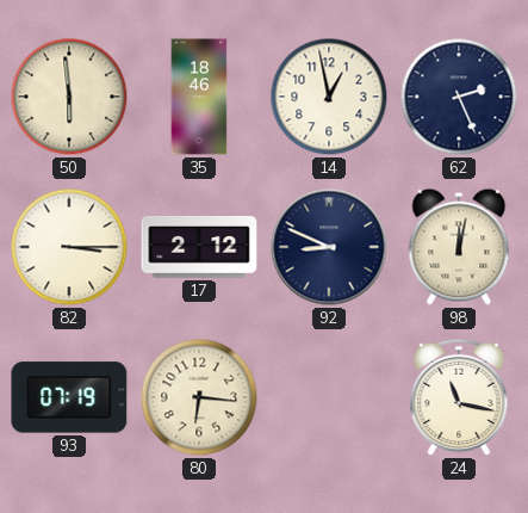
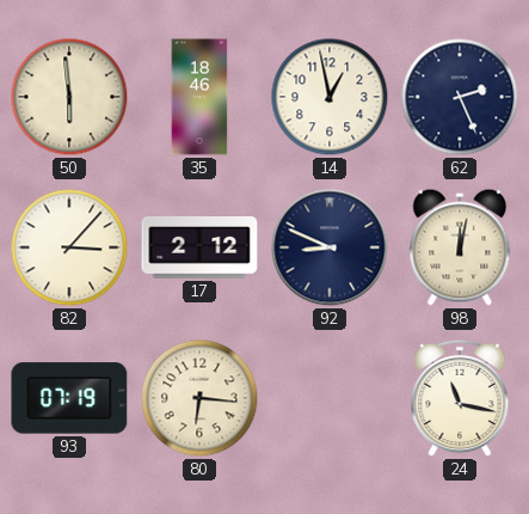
82: 3:15 -> 3:07 (69, 247)
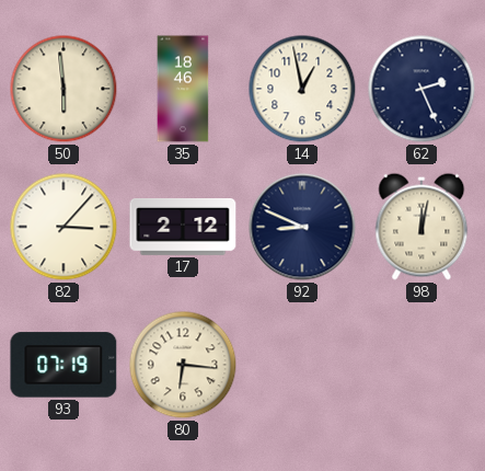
24: 11:17 -> none (460, 398)
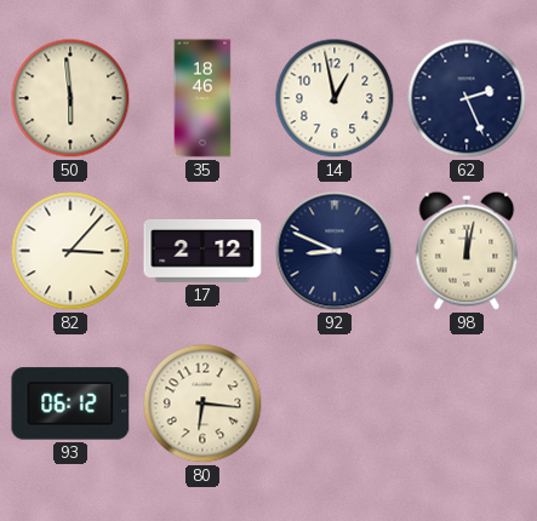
93: 07:19 -> 06:12 (70, 403)
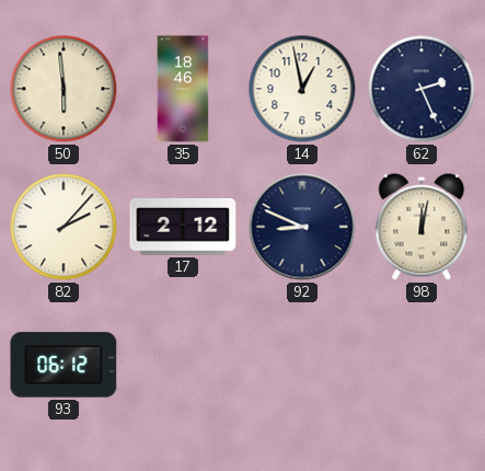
82: 3:07 -> 2:07 (63, 227)
80: 6:16 -> none (202, 403)
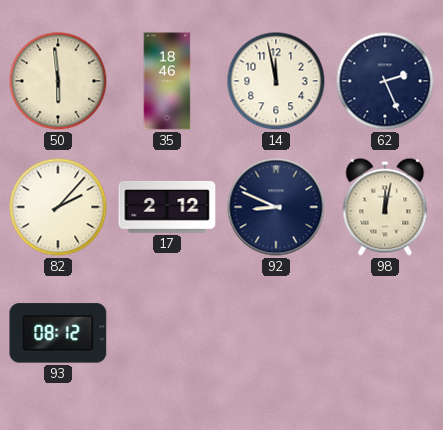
14: 12:58 -> 11:58 (276, 81)
93: 06:12 -> 08:12 (58, 333)
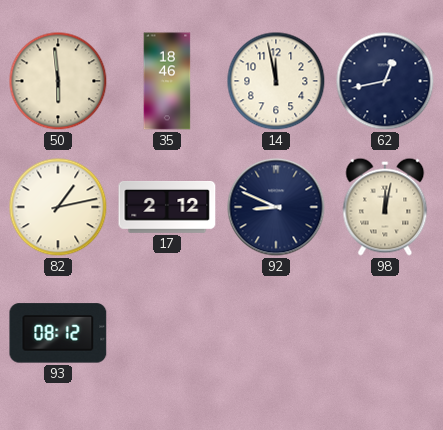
62: 2:26 -> 12:43 (385, 81)
82: 2:07 -> 1:13 (58, 207)
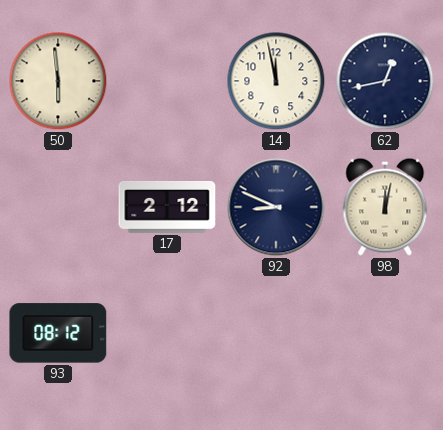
35: 18:46 -> none (167, 81)
82: 1:13 -> none (58, 207)
